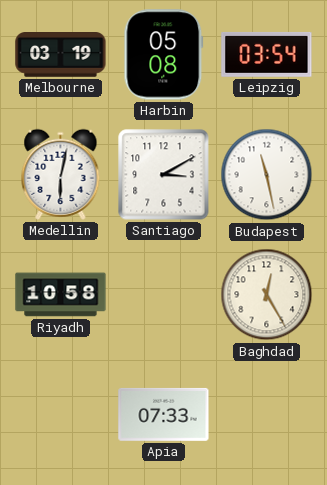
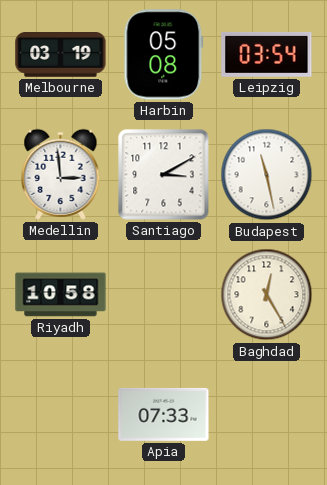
Medellin: 6:02 -> 2:59 (61, 174)
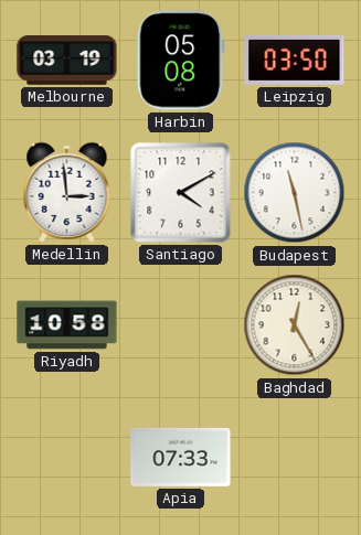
Leipzig: 03:54 -> 03:50 (295, 61)
Santiago: 3:10 -> 4:10 (181, 193)
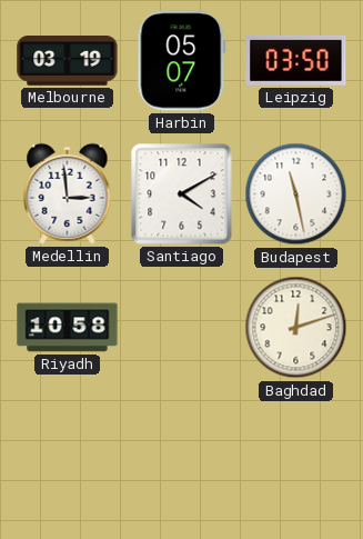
Harbin: 05:08 -> 05:07 (182, 61)
Baghdad: 12:25 -> 12:12 (296, 328)
Apia: 07:33 -> none (181, 457)
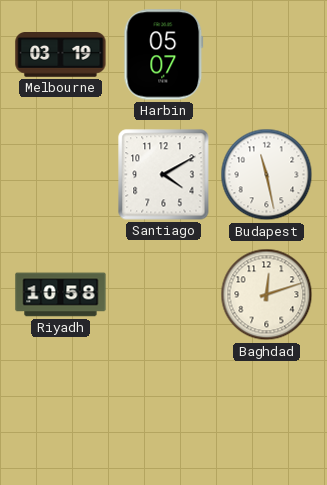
Leipzig: 03:50 -> none (296, 61)
Medellin: 2:59 -> none (68, 193)
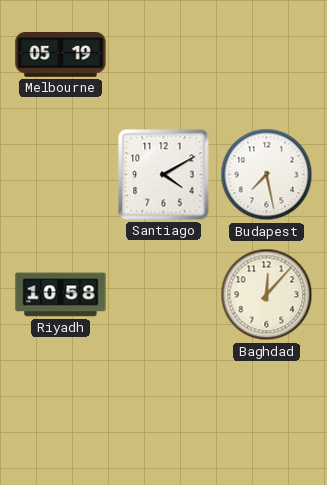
Melbourne: 03:19 -> 05:19 (61, 55)
Harbin: 05:07 -> none (164, 55)
Budapest: 11:28 -> 7:28 (267, 175)
Baghdad: 12:12 -> 12:07 (267, 295)
